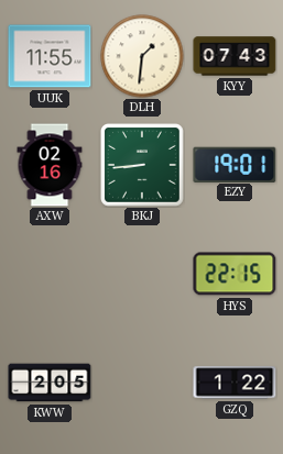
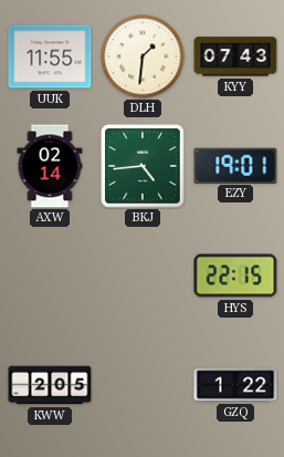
AXW: 02:16 -> 02:14 (50, 166)
BKJ: 8:44 -> 4:44 (144, 167)
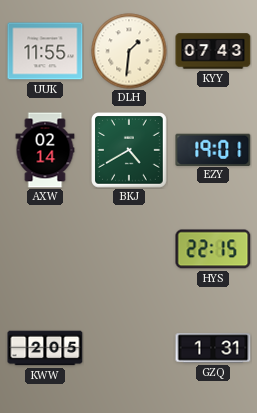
BKJ: 4:44 -> 4:40 (130, 151)
GZQ: 1:22 -> 1:31 (213, 348)
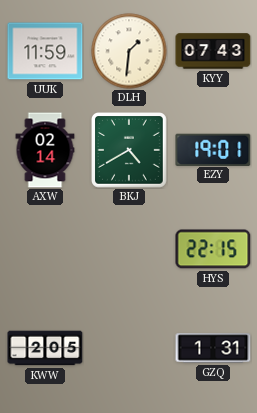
UUK: 11:55 -> 11:59 (45, 51)
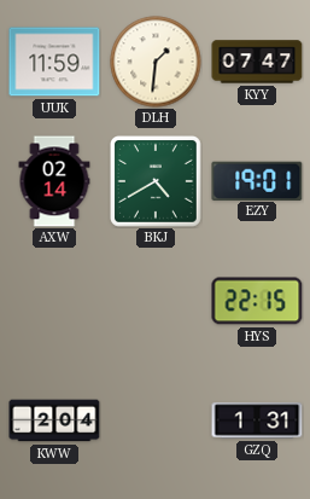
KYY: 07:43 -> 07:47 (257, 62)
KWW: 2:05 -> 2:04 (54, 420)
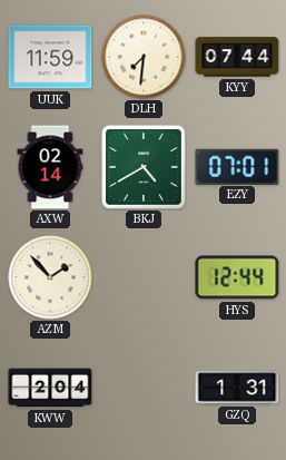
DLH: 1:31 -> 7:31 (144, 57)
KYY: 07:47 -> 07:44 (237, 57)
EZY: 19:01 -> 07:01 (237, 166)
AZM: none -> 1:53 (50, 277)
HYS: 22:15 -> 12:44 (237, 277)
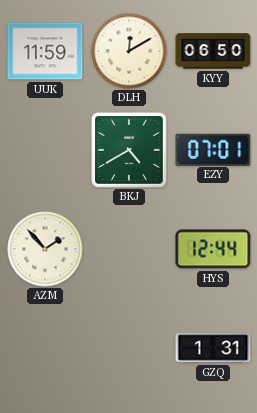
DLH: 7:31 -> 12:10 (129, 51)
KYY: 07:44 -> 06:50 (213, 51)
AXW: 02:14 -> none (50, 167)
KWW: 2:04 -> none (50, 388)
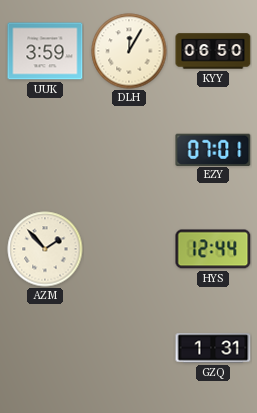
UUK: 11:59 -> 3:59 (45, 51)
DLH: 12:10 -> 12:05 (129, 51)
BKJ: 4:40 -> none (130, 151)
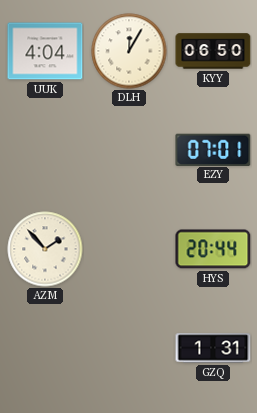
UUK: 3:59 -> 4:04 (45, 51)
HYS: 12:44 -> 20:44 (213, 249)
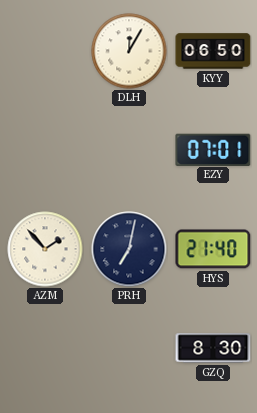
UUK: 4:04 -> none (45, 51)
PRH: none -> 7:02 (129, 249)
HYS: 20:44 -> 21:40 (213, 249)
GZQ: 1:31 -> 8:30 (213, 348)
